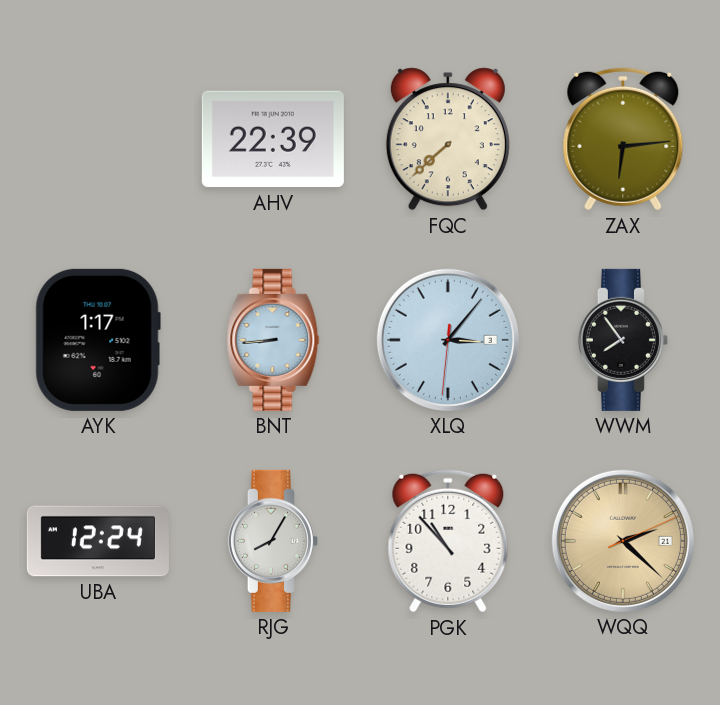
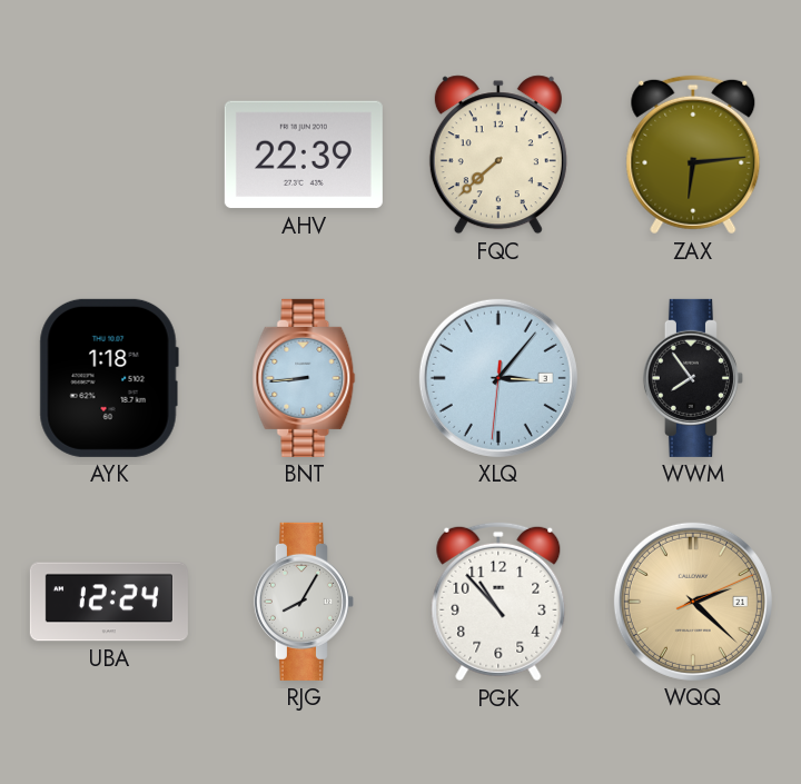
AYK: 1:17 -> 1:18 (109, 378)
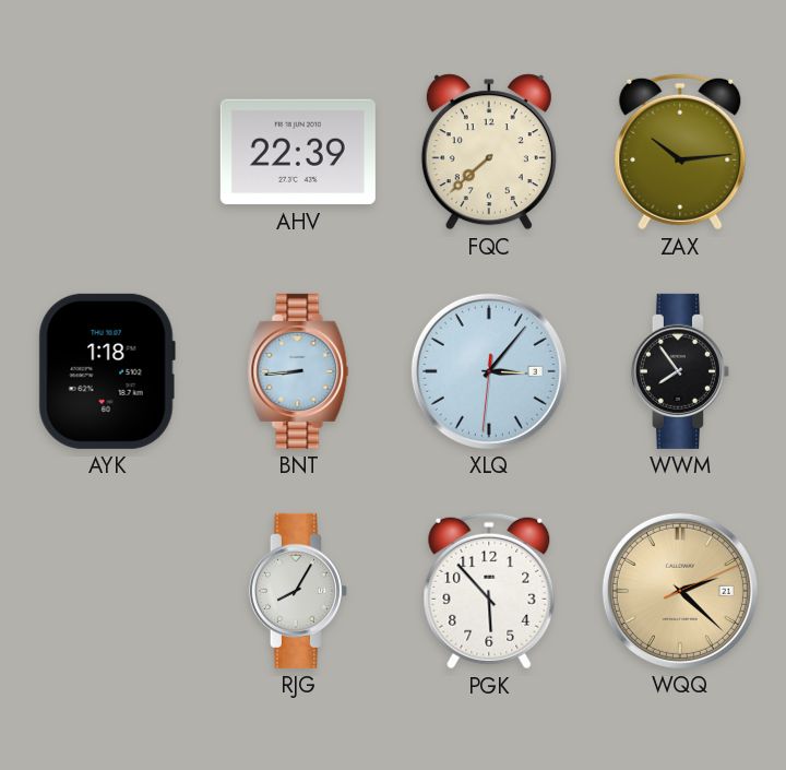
ZAX: 6:14 -> 10:14 (680, 152)
UBA: 12:24 -> none (109, 602)
PGK: 10:53 -> 5:53 (489, 591)
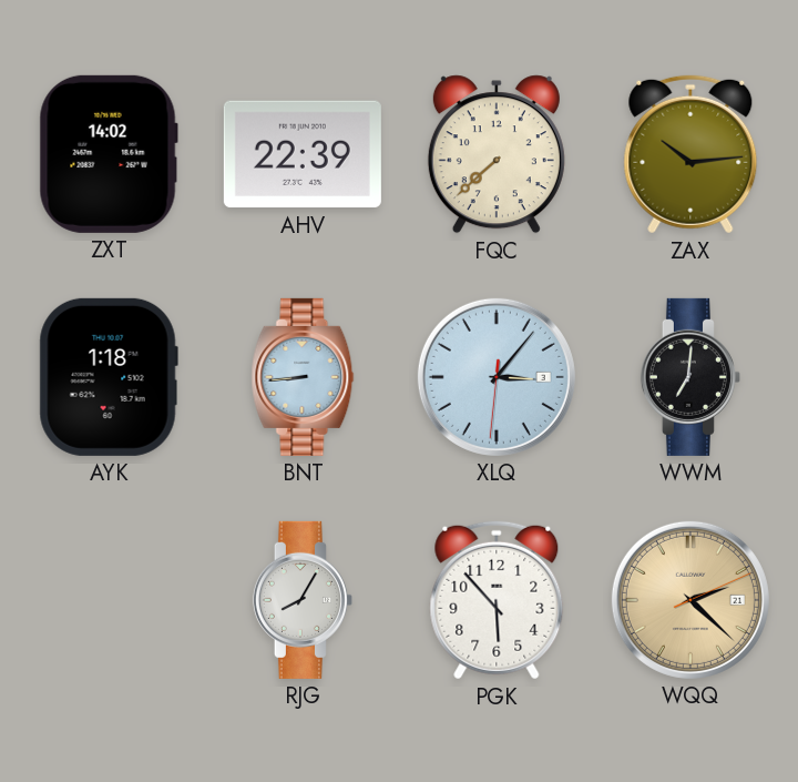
ZXT: none -> 14:02 (109, 154)
WWM: 7:54 -> 7:01 (690, 377)
